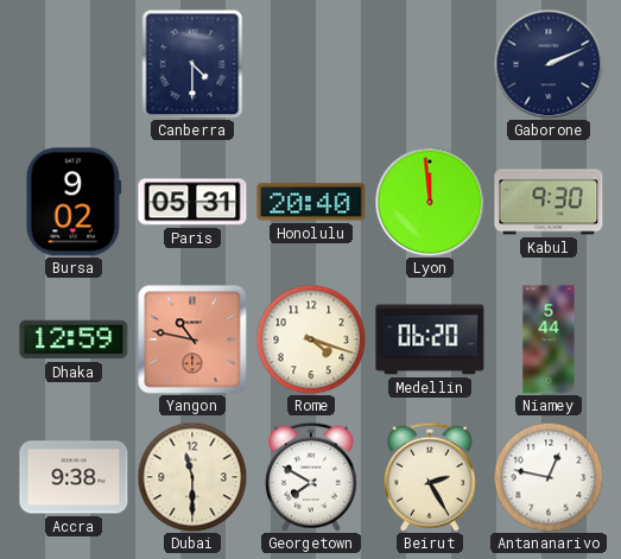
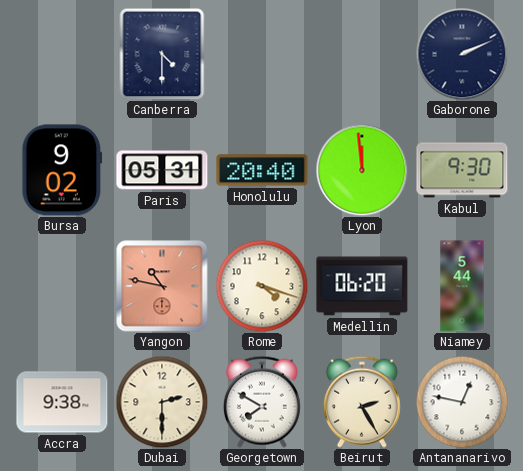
Dhaka: 12:59 -> none (74, 339)
Dubai: 11:30 -> 2:30 (162, 402)
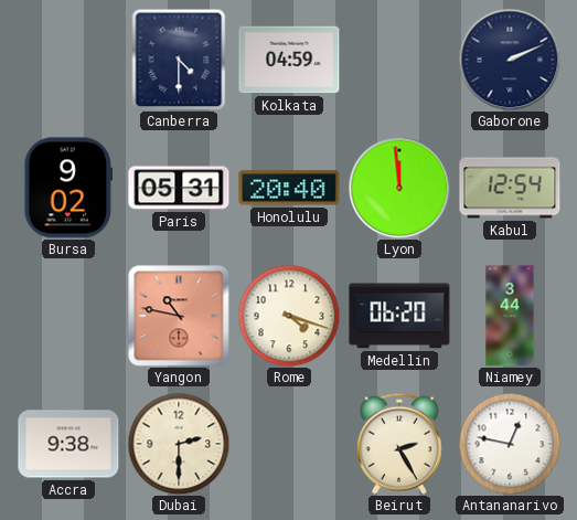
Kolkata: none -> 04:59 (289, 60)
Kabul: 9:30 -> 12:54 (510, 188)
Niamey: 5:44 -> 3:44 (510, 316)
Georgetown: 7:50 -> none (262, 402)
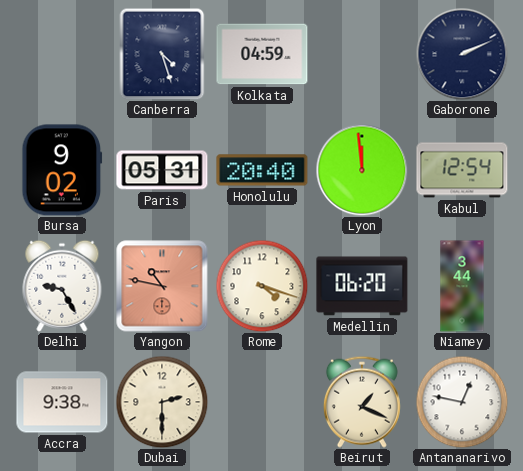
Canberra: 4:30 -> 4:27 (162, 54)
Delhi: none -> 9:25 (62, 286)
Beirut: 2:25 -> 1:19 (362, 402)
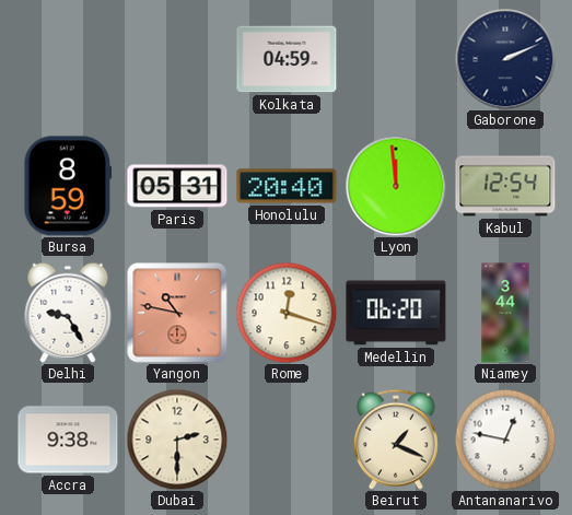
Canberra: 4:27 -> none (162, 54)
Bursa: 9:02 -> 8:59 (68, 186)
Rome: 4:18 -> 12:18 (287, 313)
